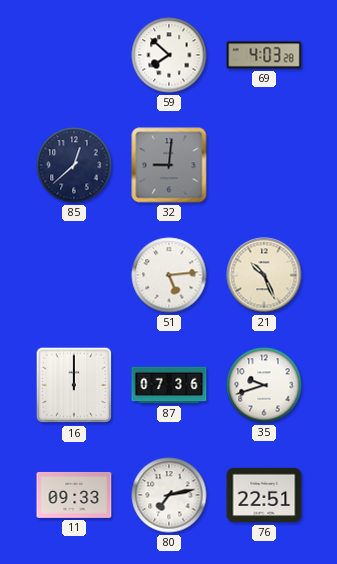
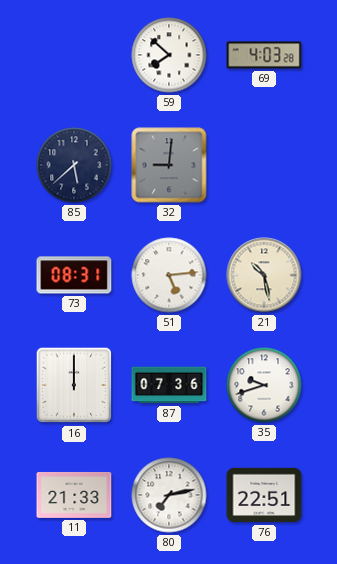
85: 12:38 -> 5:38 (74, 165)
73: none -> 08:31 (74, 275)
21: 10:26 -> 10:28 (264, 275)
11: 09:33 -> 21:33 (74, 495)
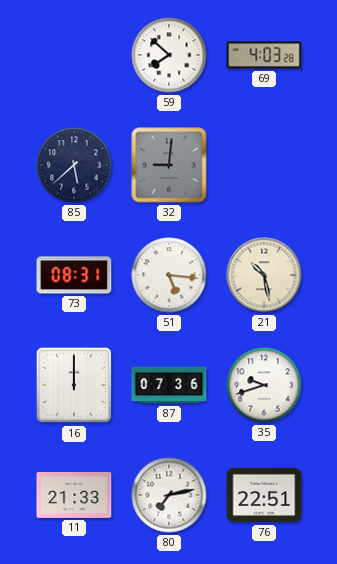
51: 5:14 -> 5:16 (169, 275)
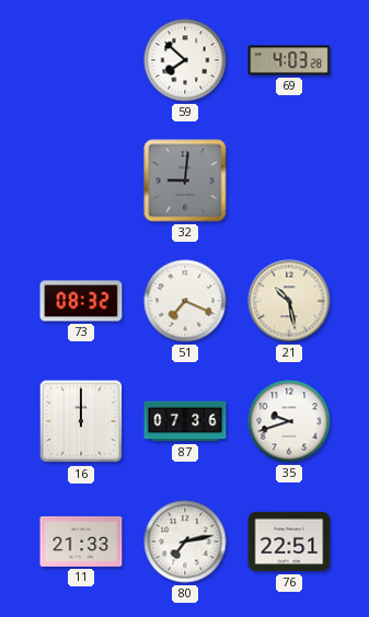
85: 5:38 -> none (74, 165)
73: 08:31 -> 08:32 (81, 301)
51: 5:16 -> 7:19 (185, 301)
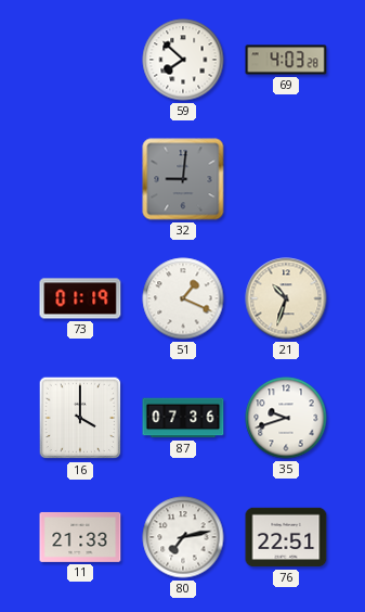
73: 08:32 -> 01:19 (80, 298)
51: 7:19 -> 1:19 (183, 298)
21: 10:28 -> 10:33 (286, 298)
16: 12:00 -> 4:00 (80, 418)
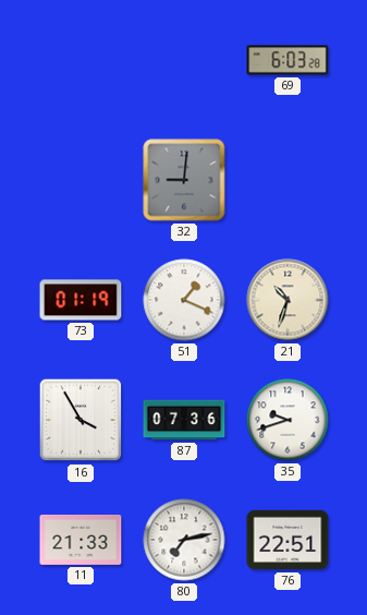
59: 7:52 -> none (183, 60)
69: 4:03 -> 6:03 (288, 60)
16: 4:00 -> 3:55 (81, 420)
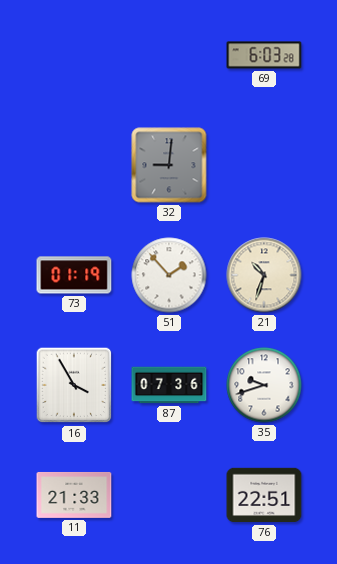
51: 1:19 -> 1:53 (169, 275)
80: 7:13 -> none (184, 540)
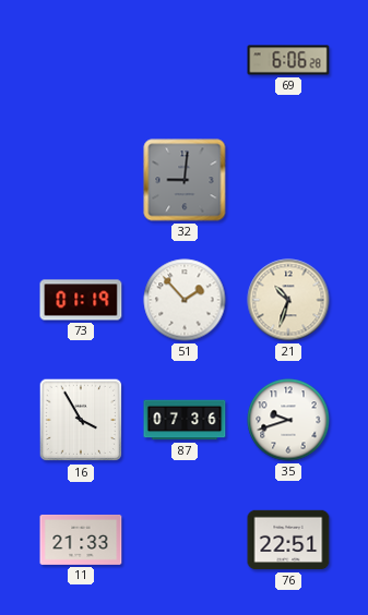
69: 6:03 -> 6:06 (288, 60)
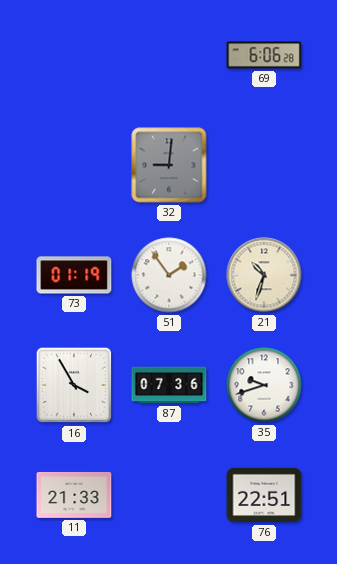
51: 1:53 -> 1:54 (169, 275)
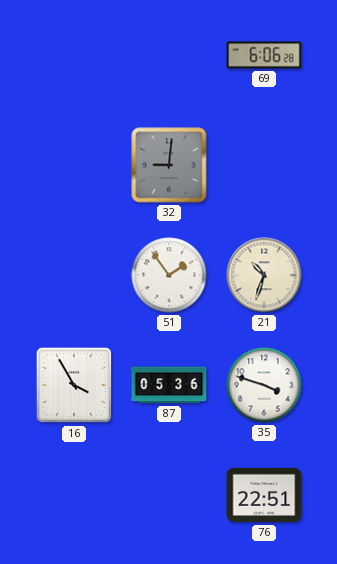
73: 01:19 -> none (74, 275)
87: 07:36 -> 05:36 (169, 385)
35: 9:42 -> 3:48 (264, 385)
11: 21:33 -> none (74, 495)
